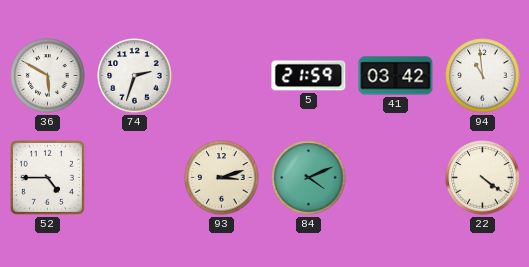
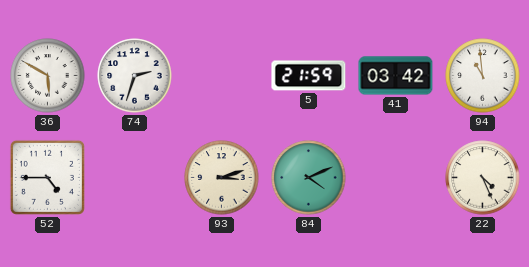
22: 4:21 -> 4:26 (483, 178)
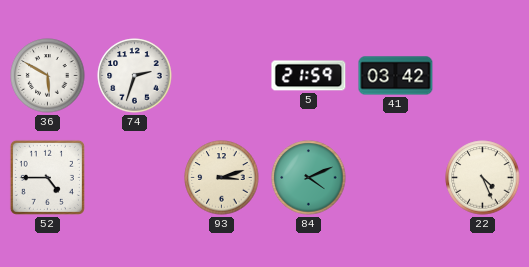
94: 10:59 -> none (483, 76)
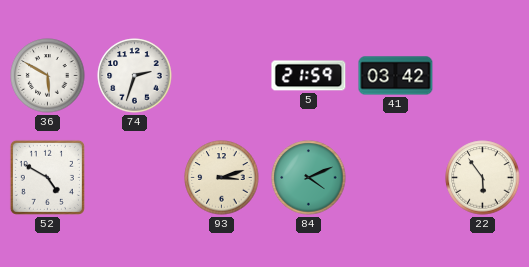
52: 4:45 -> 4:50 (47, 177)
22: 4:26 -> 5:54 (483, 178)
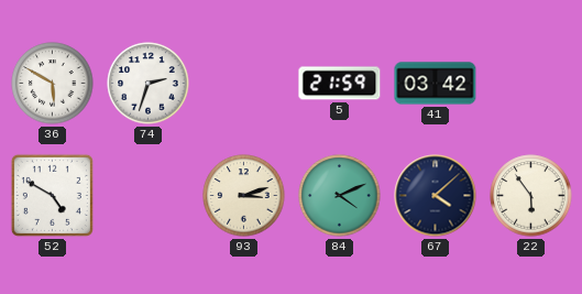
67: none -> 4:08 (436, 196)
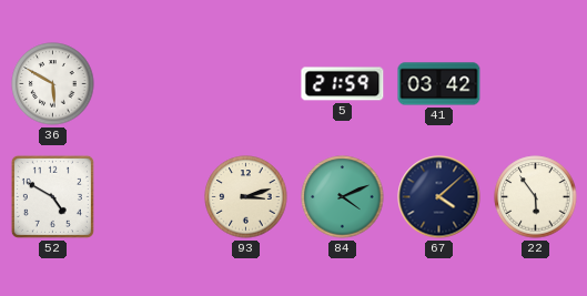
74: 2:33 -> none (149, 84)
